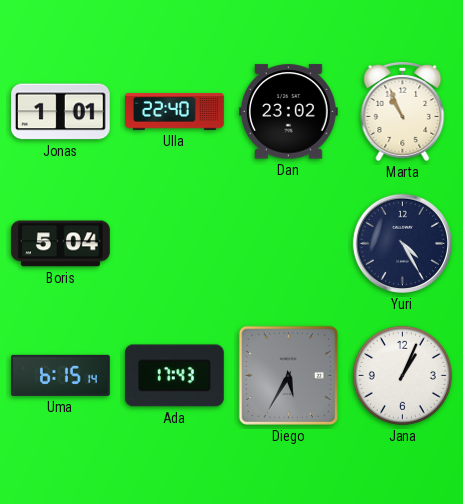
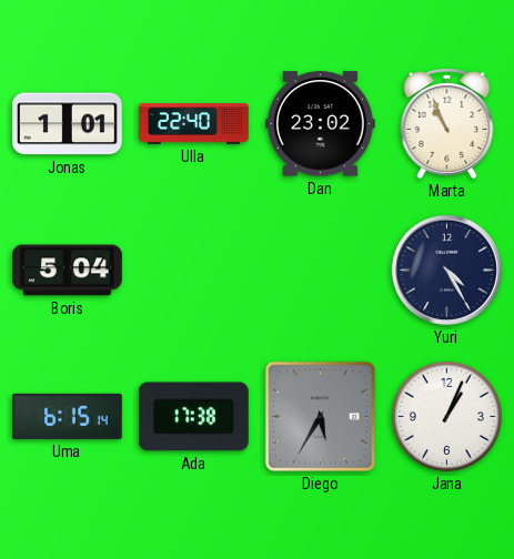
Ada: 17:43 -> 17:38 (193, 417)
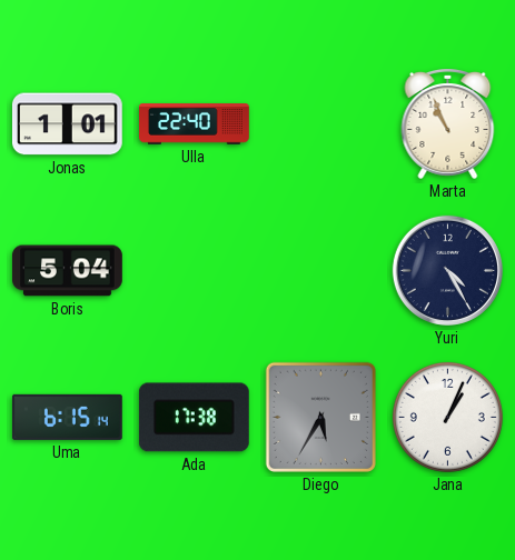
Dan: 23:02 -> none (320, 124)
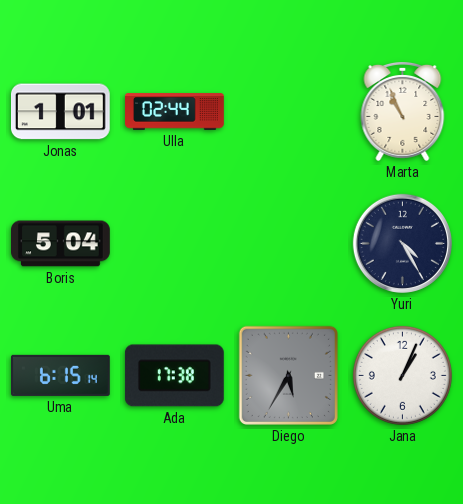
Ulla: 22:40 -> 02:44 (175, 112)
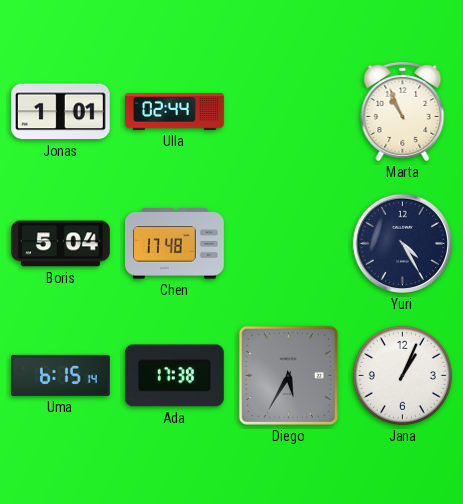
Chen: none -> 17:48 (175, 244)
